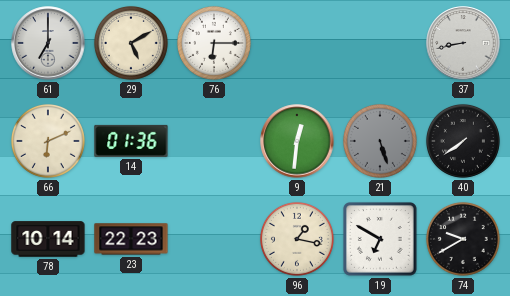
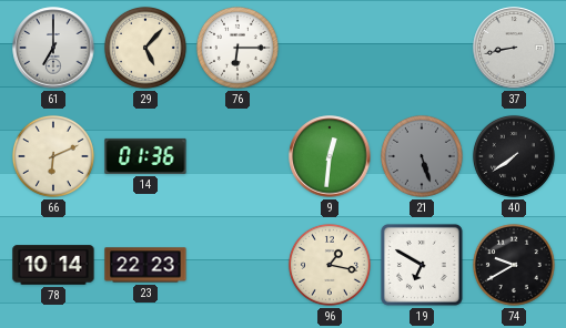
29: 5:10 -> 5:07 (145, 48)
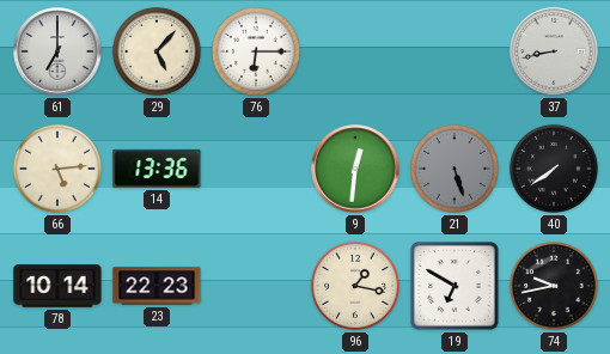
66: 6:11 -> 5:14 (57, 169)
14: 01:36 -> 13:36 (157, 169)
74: 9:40 -> 9:43 (554, 286)
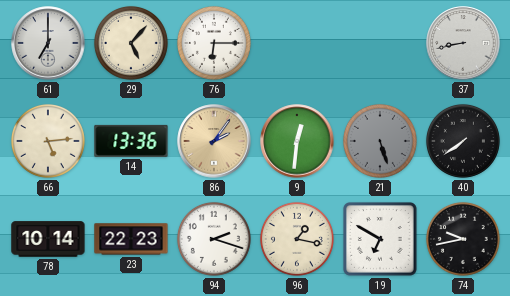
86: none -> 2:06 (214, 141)
94: none -> 2:18 (214, 239)
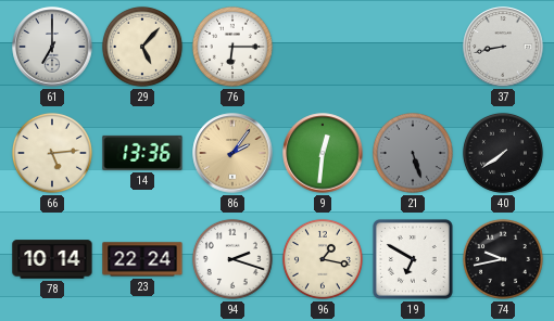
23: 22:23 -> 22:24 (142, 259)
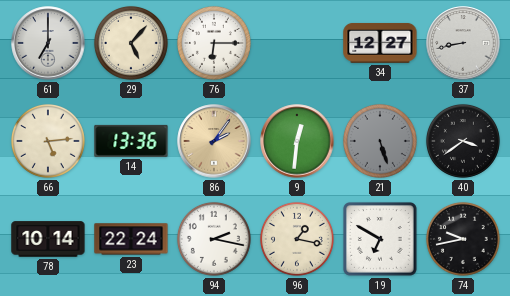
34: none -> 12:27 (380, 43)
40: 7:39 -> 3:39 (463, 141)
94: 2:18 -> 2:17 (214, 239)
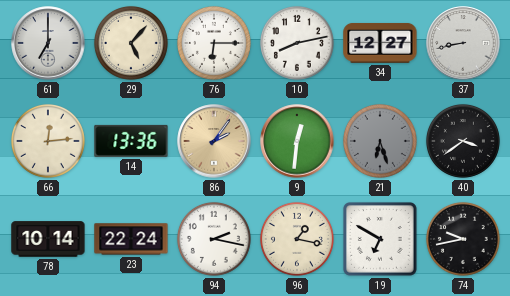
10: none -> 8:13 (297, 43)
66: 5:14 -> 12:14 (48, 141)
21: 5:27 -> 6:27 (380, 141)
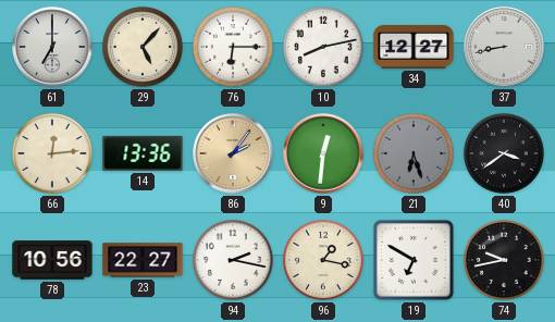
78: 10:14 -> 10:56 (52, 260)
23: 22:24 -> 22:27 (143, 260)
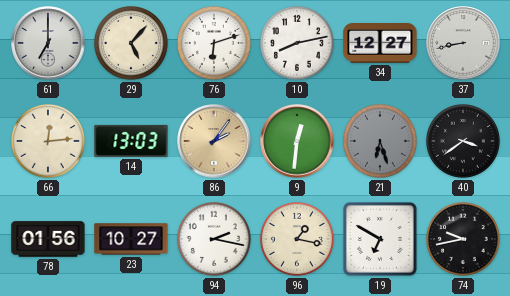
76: 6:15 -> 6:12 (214, 43)
14: 13:36 -> 13:03 (131, 141)
78: 10:56 -> 01:56 (48, 239)
23: 22:27 -> 10:27 (131, 239)
